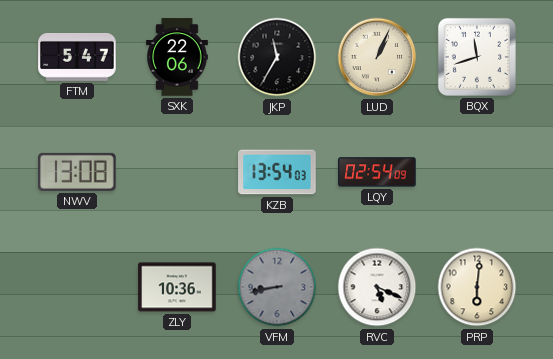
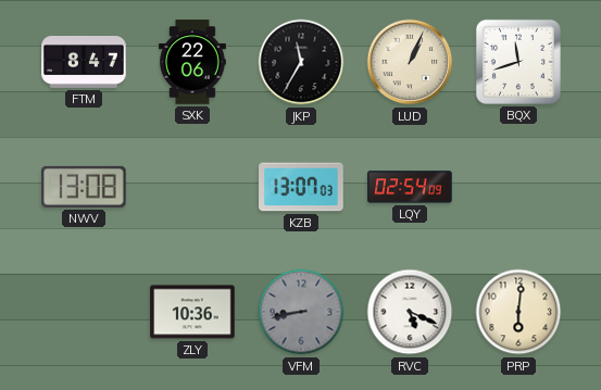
FTM: 5:47 -> 8:47 (84, 63)
KZB: 13:54 -> 13:07 (301, 187)
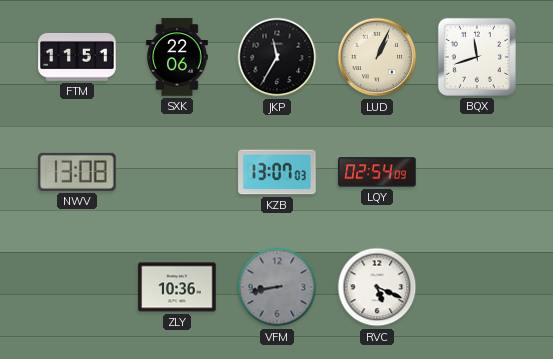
FTM: 8:47 -> 11:51 (77, 58)
PRP: 6:01 -> none (518, 312)
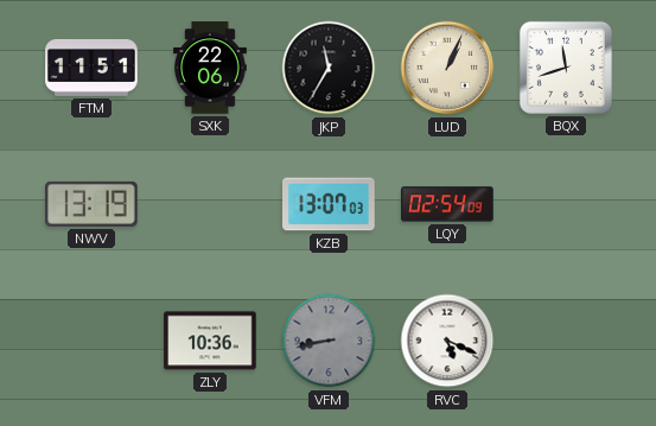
NWV: 13:08 -> 13:19 (91, 204)
